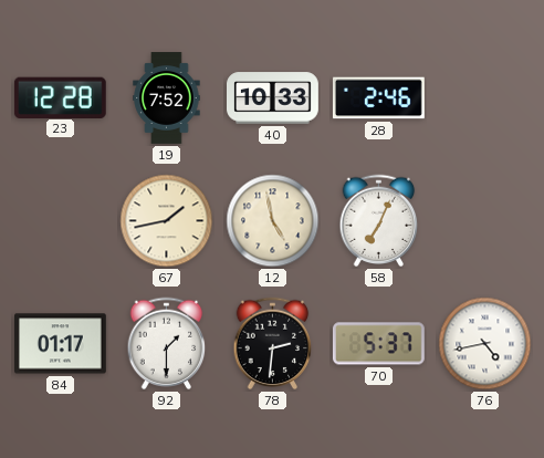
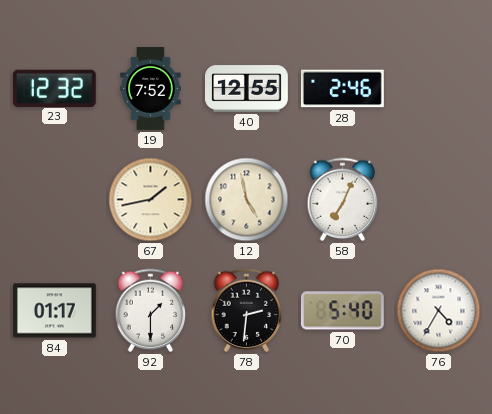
23: 12:28 -> 12:32 (54, 88)
40: 10:33 -> 12:55 (247, 89)
70: 5:37 -> 5:40 (342, 311)
76: 4:43 -> 4:35 (439, 311)
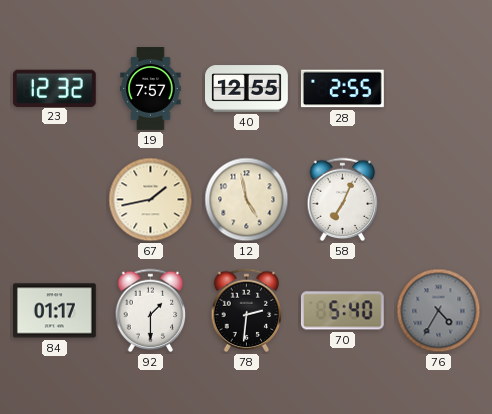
19: 7:52 -> 7:57 (151, 89)
28: 2:46 -> 2:55 (342, 89)
76 dial: white -> grey (439, 311)
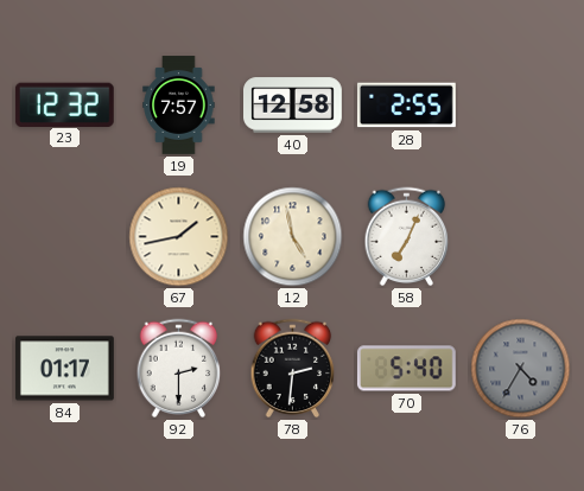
40: 12:55 -> 12:58 (293, 106)
92: 1:30 -> 2:30 (179, 369)
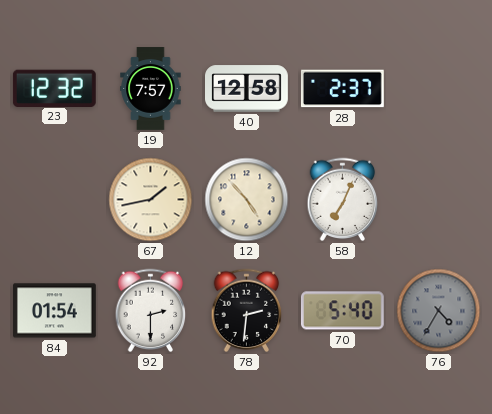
28: 2:55 -> 2:37 (342, 89)
12: 4:58 -> 4:53 (247, 200)
84: 01:17 -> 01:54 (55, 311)
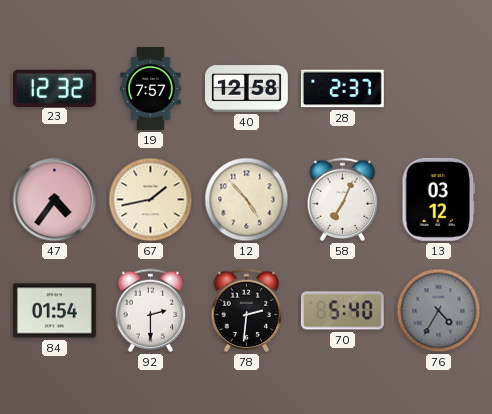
47: none -> 4:36 (55, 200)
13: none -> 03:12 (439, 199)
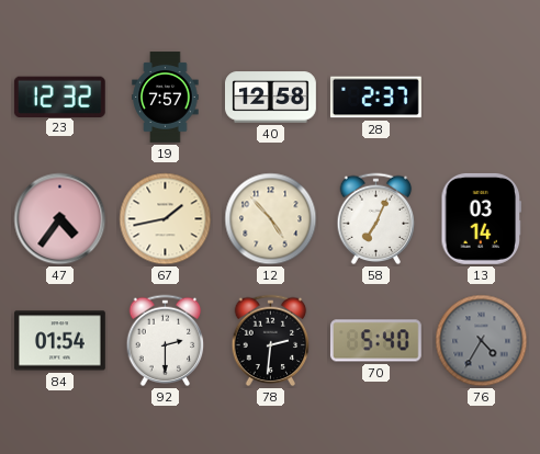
13: 03:12 -> 03:14 (482, 218)
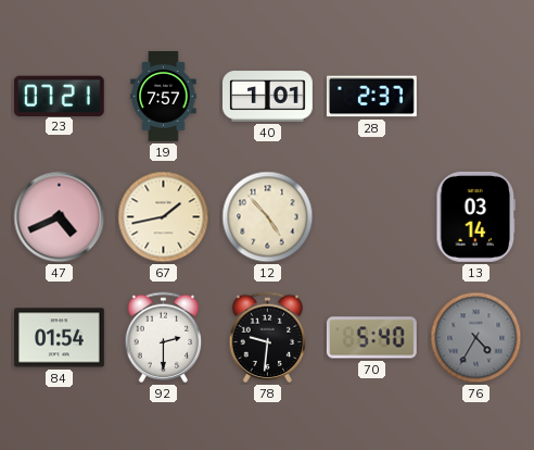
23: 12:32 -> 07:21 (59, 96)
40: 12:58 -> 1:01 (268, 97)
47: 4:36 -> 4:41 (60, 217)
58: 7:04 -> none (376, 219)
78: 2:31 -> 9:31 (268, 338)
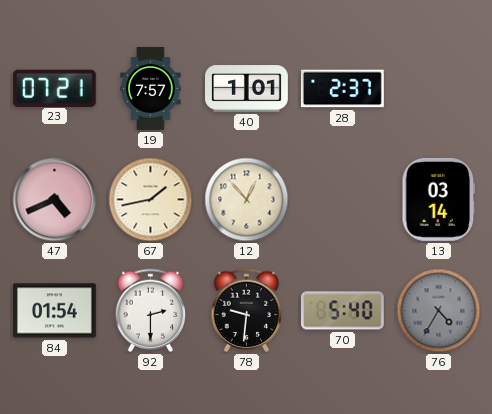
12: 4:53 -> 12:53 (247, 200)
